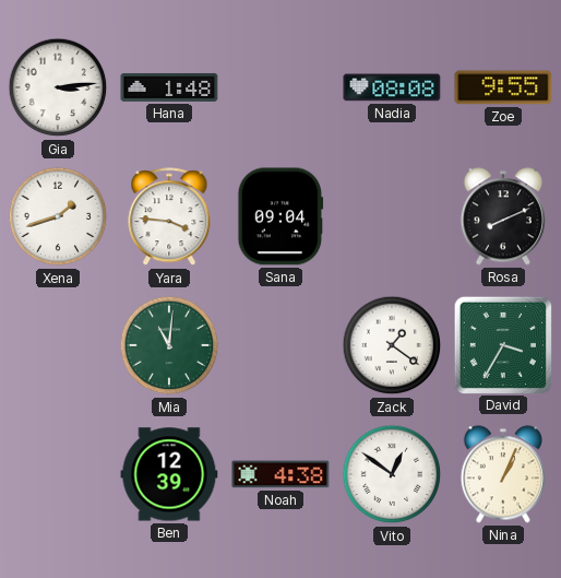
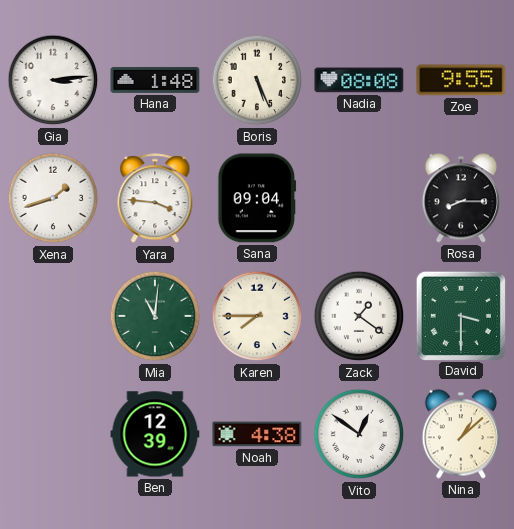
Boris: none -> 5:26 (257, 80)
Rosa: 8:11 -> 8:15 (461, 198)
Karen: none -> 7:45 (257, 316)
David: 3:35 -> 3:30 (460, 315)
Nina: 1:04 -> 1:08 (461, 434)
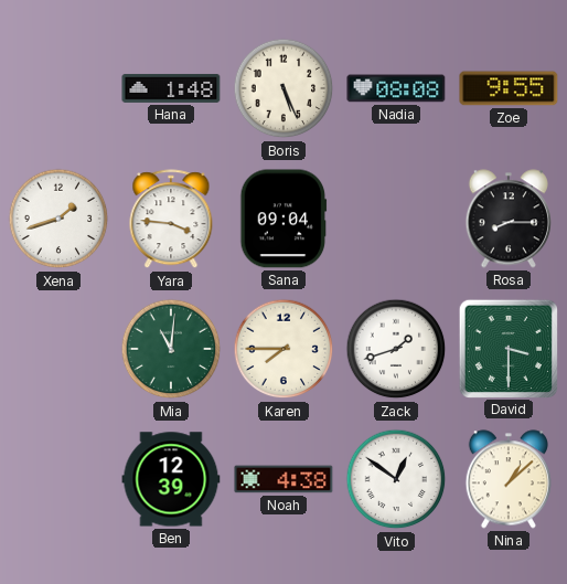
Gia: 3:14 -> none (53, 80)
Zack: 1:21 -> 1:42 (396, 349)
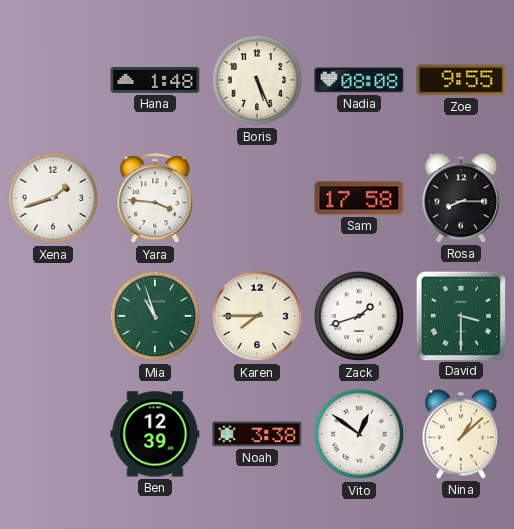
Sana: 09:04 -> none (283, 219)
Sam: none -> 17:58 (359, 198)
Mia: 11:01 -> 10:57 (155, 316)
Noah: 4:38 -> 3:38 (257, 434)
